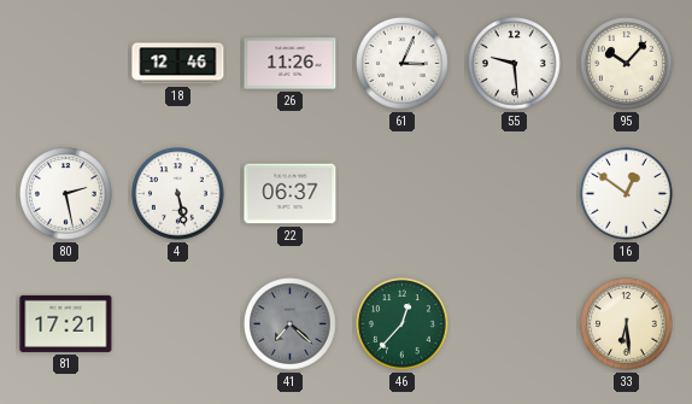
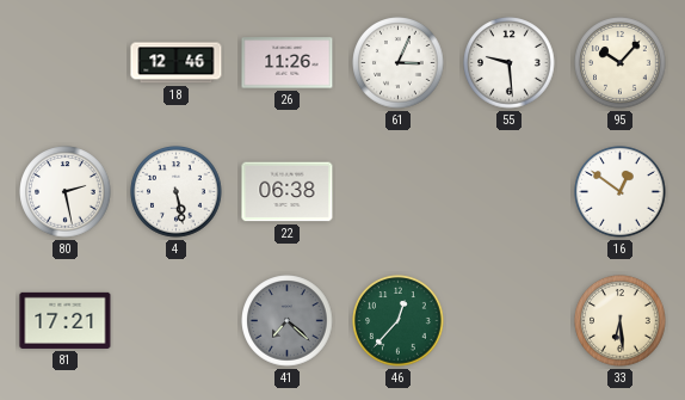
22: 06:37 -> 06:38 (288, 192)
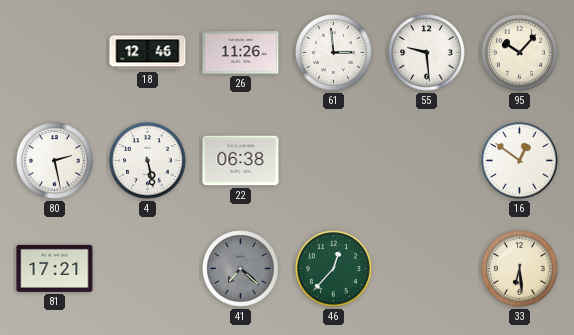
61: 3:04 -> 2:59 (334, 53)
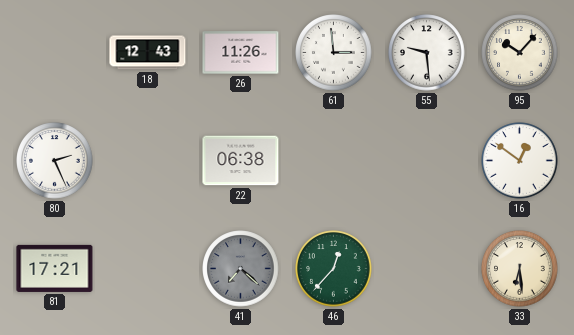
18: 12:46 -> 12:43 (148, 53)
80: 2:28 -> 2:26 (55, 161)
4: 5:28 -> none (148, 161)
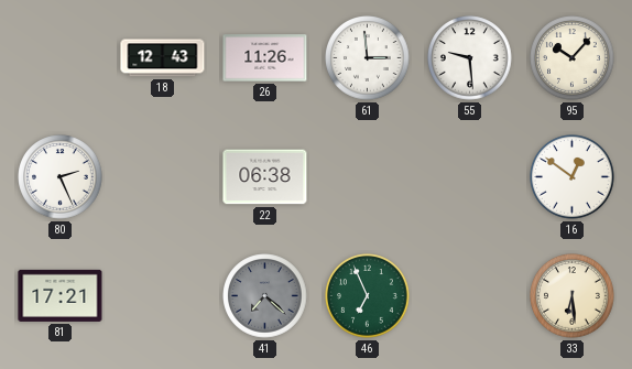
46: 12:37 -> 6:56 (368, 296)
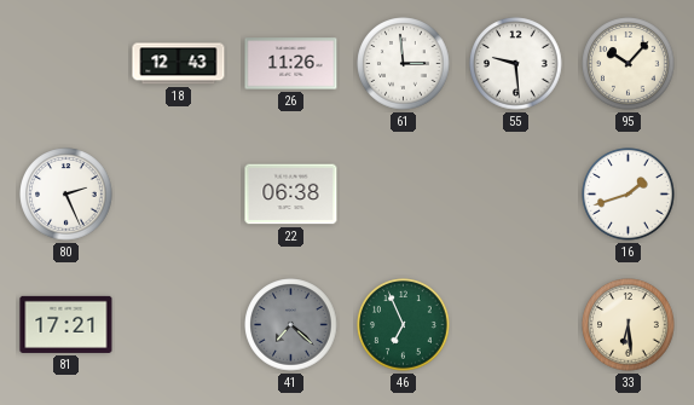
16: 12:51 -> 1:42 (629, 195)
